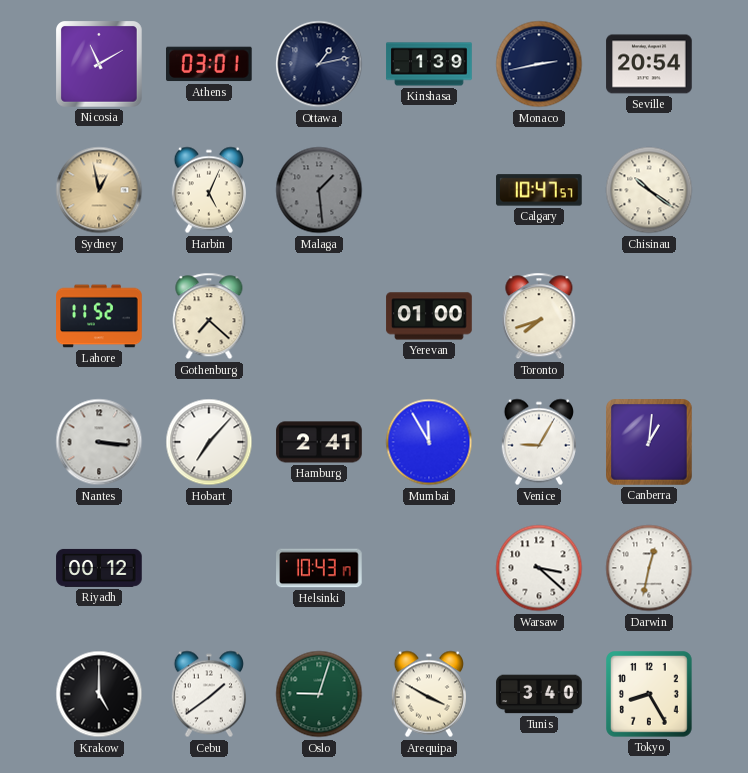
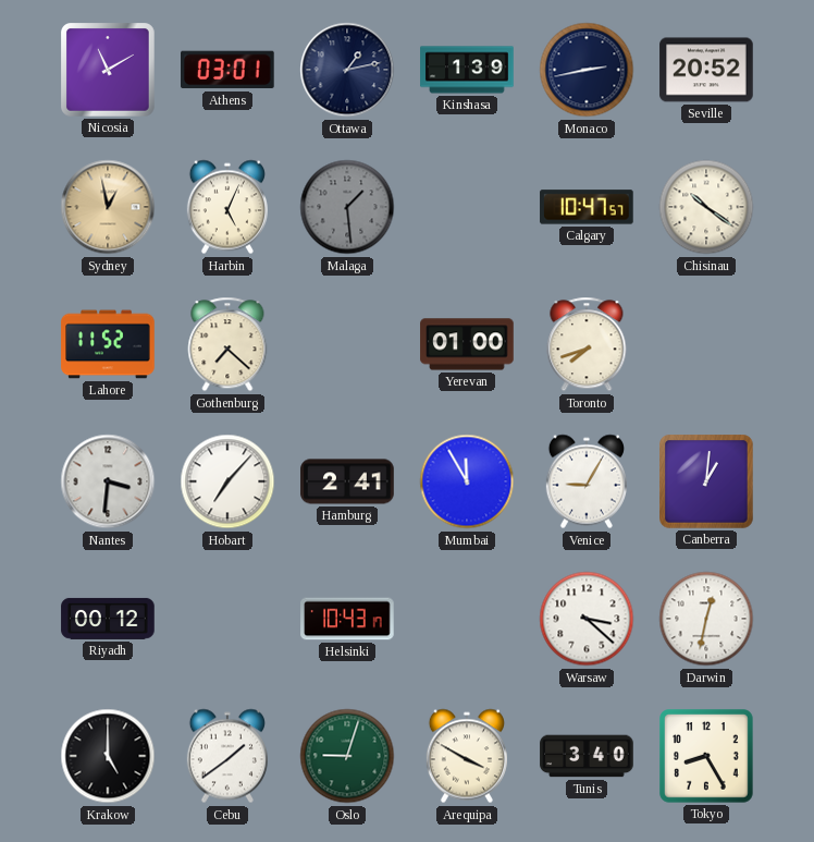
Seville: 20:54 -> 20:52 (706, 70)
Nantes: 3:16 -> 3:31 (108, 481)
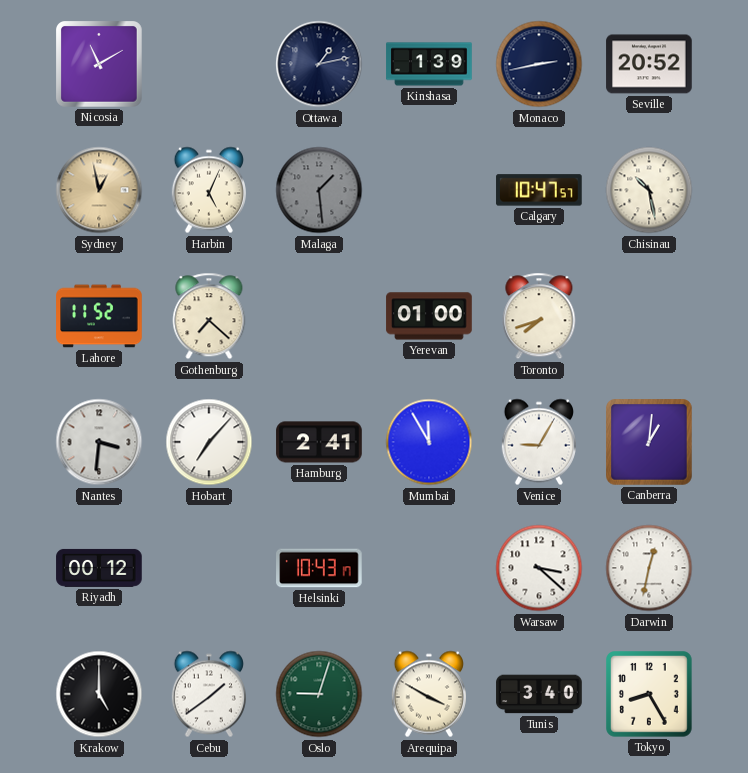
Athens: 03:01 -> none (229, 70)
Chisinau: 10:21 -> 10:28 (649, 190)
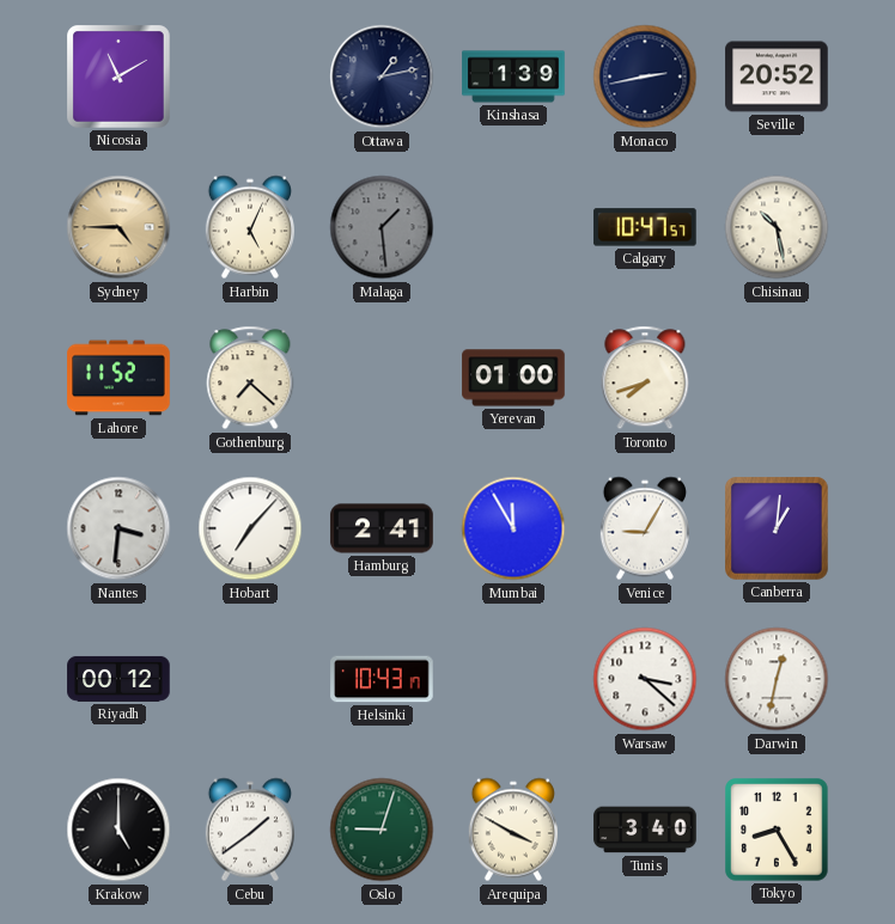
Sydney: 12:58 -> 4:45 (118, 227)
